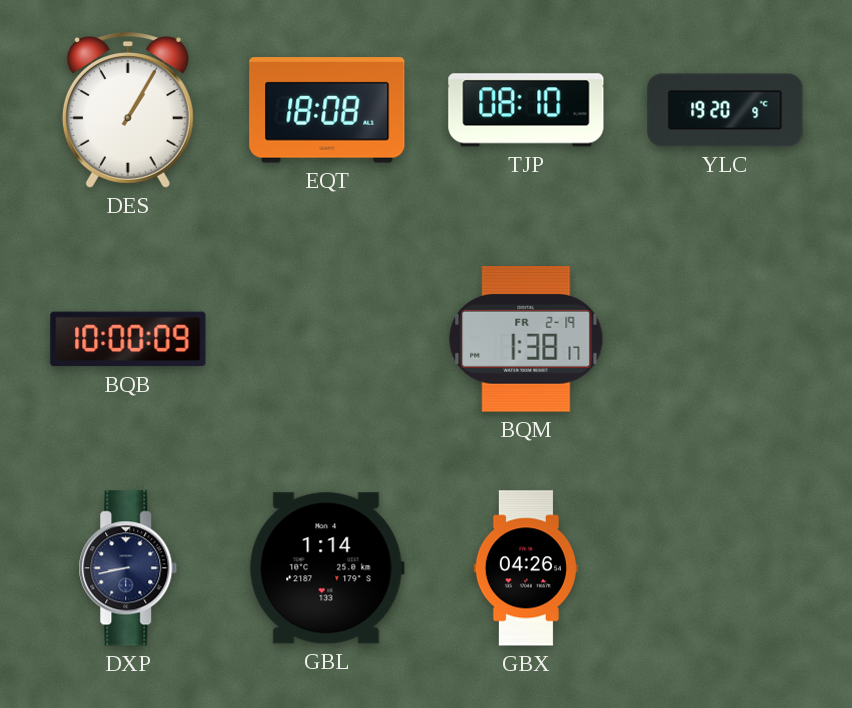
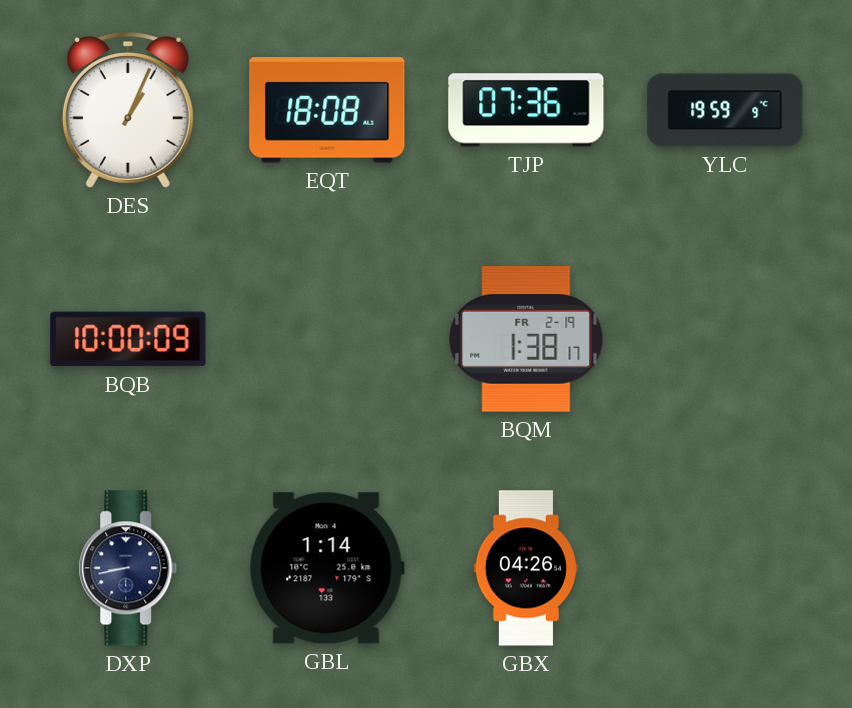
DES: 1:05 -> 1:04 (128, 110)
TJP: 08:10 -> 07:36 (526, 110)
YLC: 19:20 -> 19:59 (725, 110)
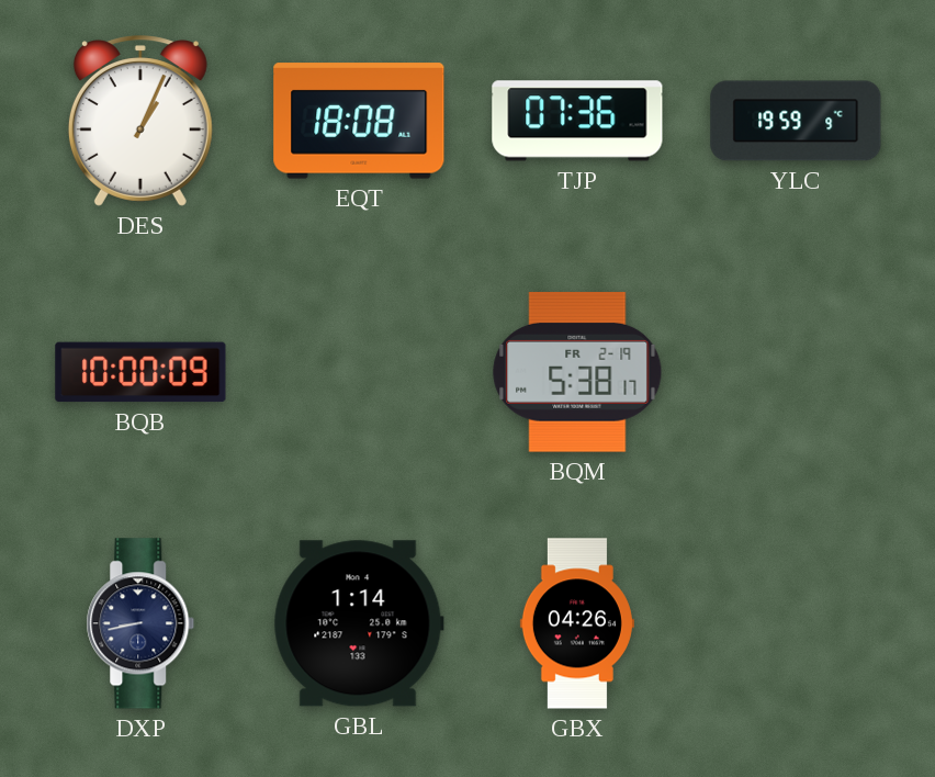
BQM: 1:38 -> 5:38 (577, 372)
